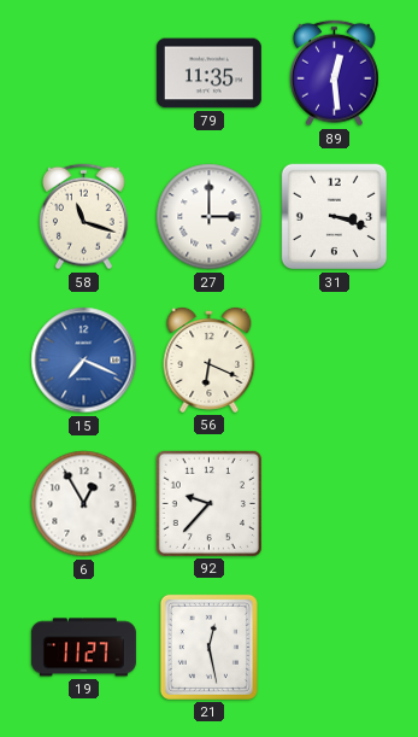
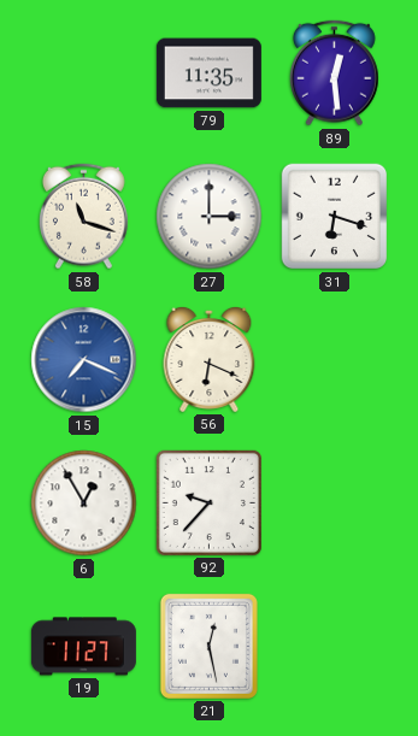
31: 3:18 -> 6:18 (335, 217)
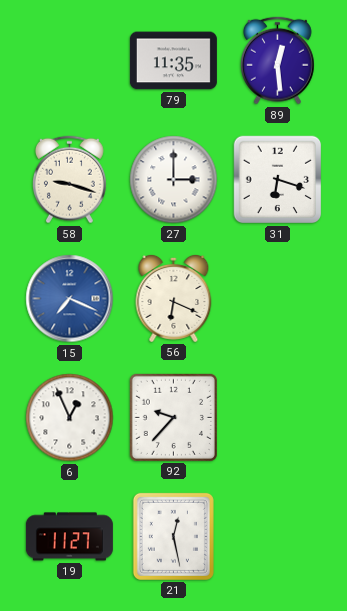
58: 11:18 -> 9:18 (69, 180)
6: 12:55 -> 12:56 (70, 418)
